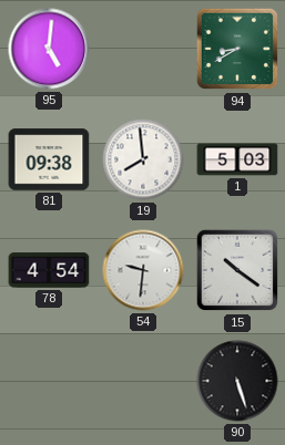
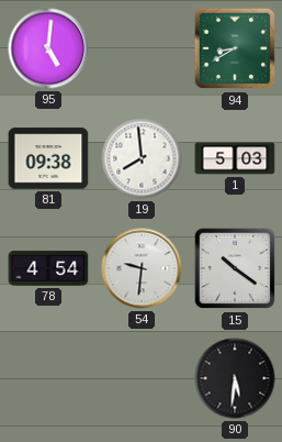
90: 5:27 -> 5:31 (235, 378)
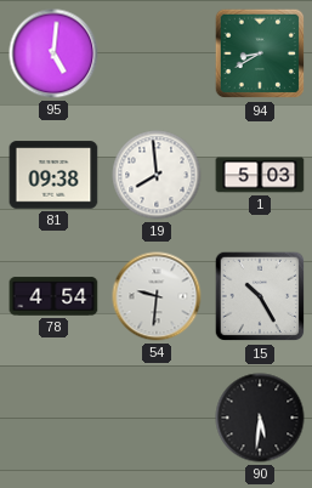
15: 10:21 -> 10:25 (260, 296)
